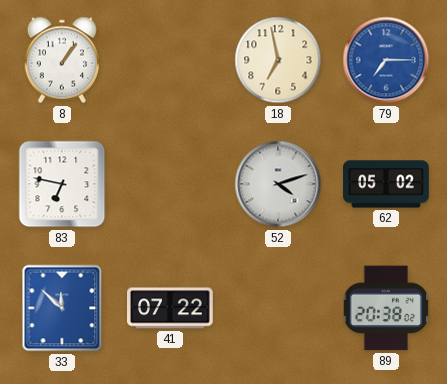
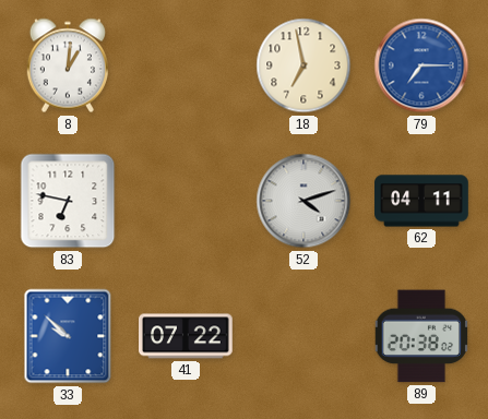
8: 1:06 -> 1:01 (67, 65)
62: 05:02 -> 04:11 (421, 201)
33: 11:52 -> 9:52 (68, 336)
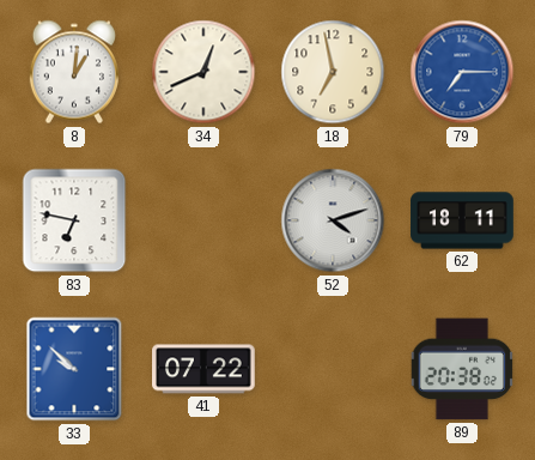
34: none -> 12:41 (203, 72)
62: 04:11 -> 18:11 (462, 220)
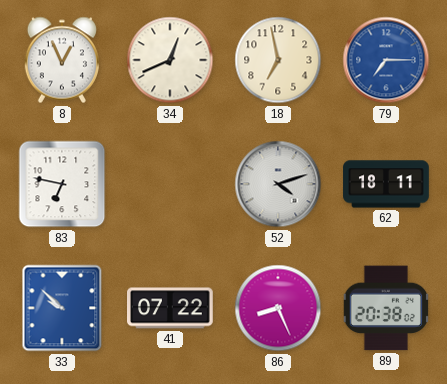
8: 1:01 -> 12:56 (61, 60)
86: none -> 8:26 (278, 308)
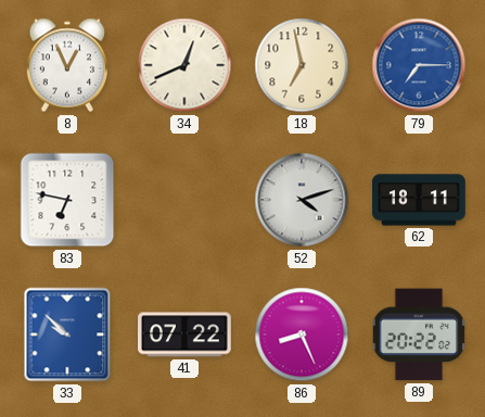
89: 20:38 -> 20:22 (418, 334)
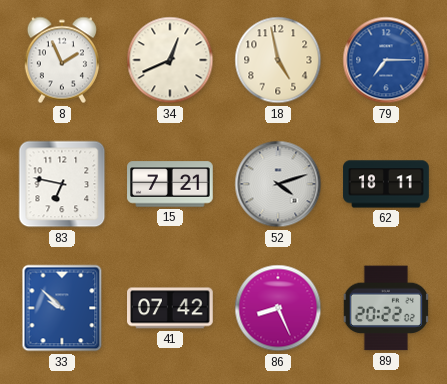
8: 12:56 -> 1:56 (61, 60)
18: 6:58 -> 4:58 (278, 60)
15: none -> 7:21 (170, 184)
41: 07:22 -> 07:42 (170, 308)
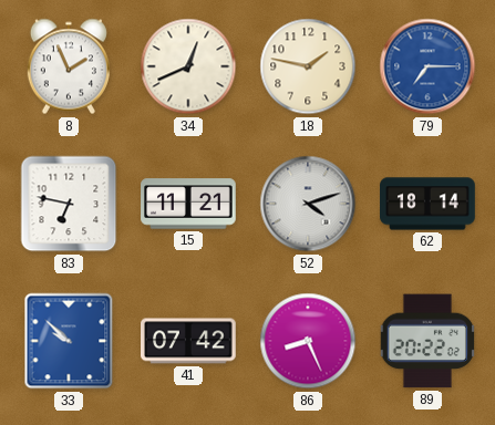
18: 4:58 -> 1:47 (308, 66)
15: 7:21 -> 11:21 (188, 204)
62: 18:11 -> 18:14 (427, 204)
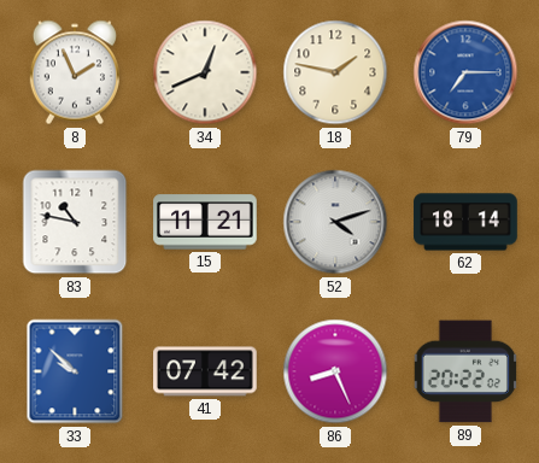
83: 6:47 -> 10:47 (75, 222)
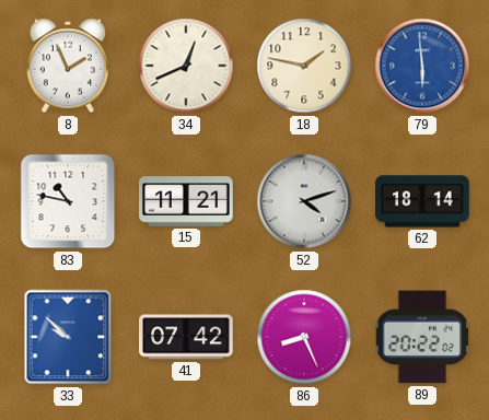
79: 7:15 -> 5:59 (422, 66)
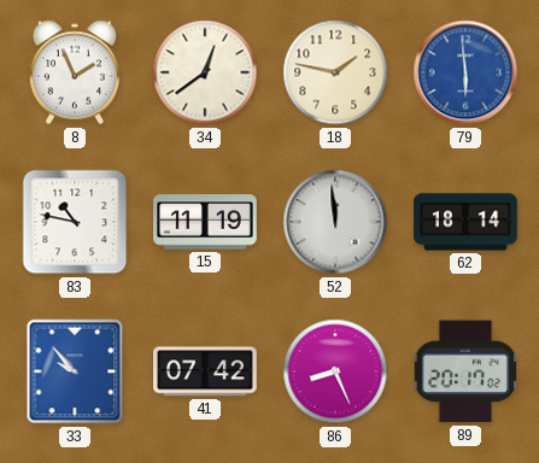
34: 12:41 -> 12:39 (205, 72)
15: 11:21 -> 11:19 (205, 222)
52: 4:12 -> 11:59 (335, 222)
33: 9:52 -> 9:53 (75, 371)
89: 20:22 -> 20:17 (464, 371)
